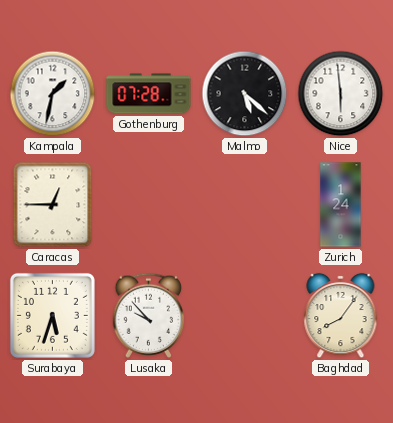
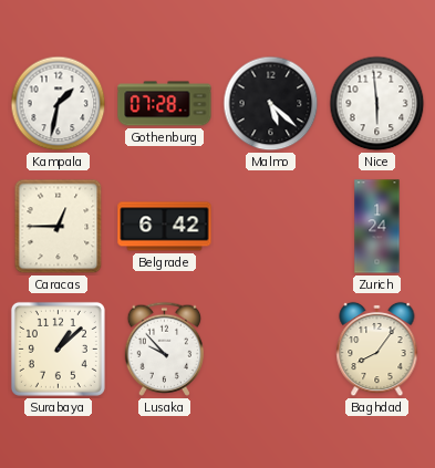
Belgrade: none -> 6:42 (165, 227)
Surabaya: 5:33 -> 1:08 (58, 349)
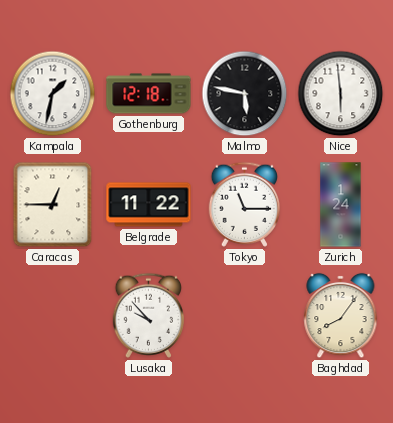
Gothenburg: 07:28 -> 12:18 (149, 94)
Malmo: 5:22 -> 5:47 (245, 94)
Belgrade: 6:42 -> 11:22 (149, 205)
Tokyo: none -> 11:15 (244, 204)
Surabaya: 1:08 -> none (58, 349)
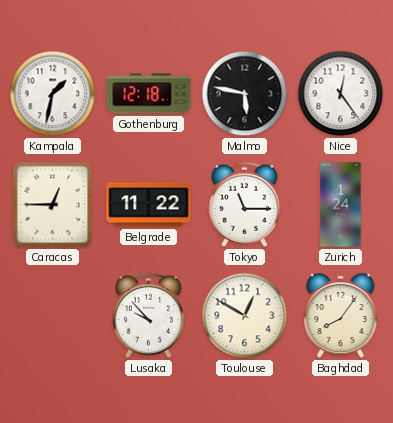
Nice: 5:59 -> 12:24 (341, 94)
Toulouse: none -> 12:50 (245, 316)
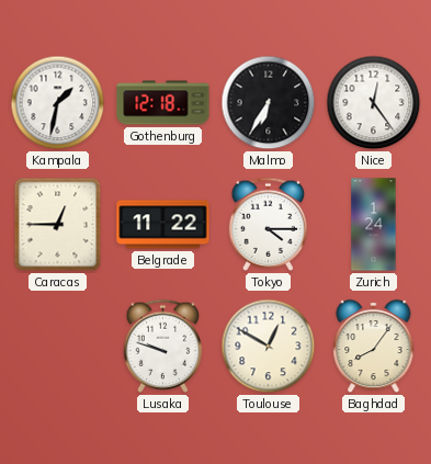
Malmo: 5:47 -> 6:35 (269, 103)
Tokyo: 11:15 -> 4:15 (268, 224)
Lusaka: 9:53 -> 9:48 (162, 346)
